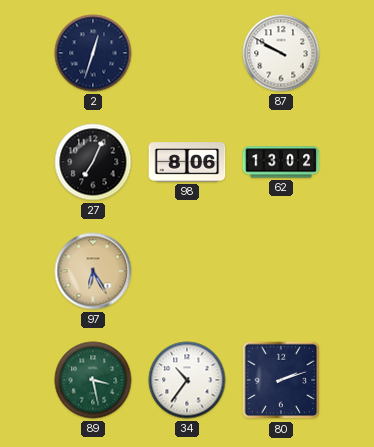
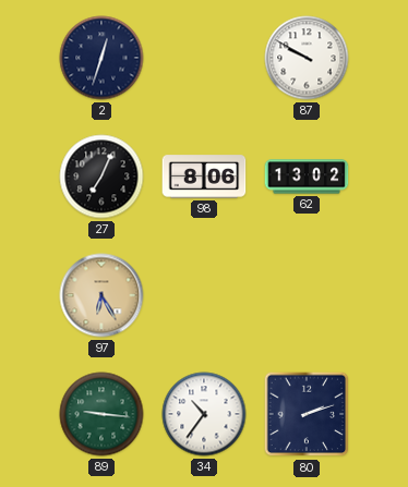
89: 3:28 -> 9:16 (101, 414)
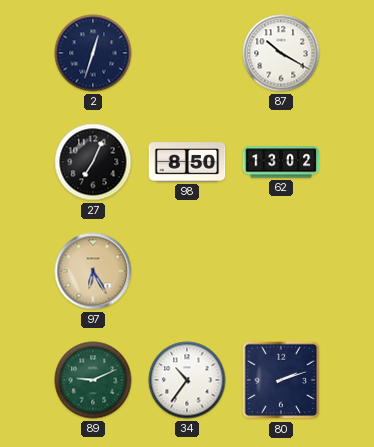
87: 9:50 -> 10:20 (281, 53)
98: 8:06 -> 8:50 (187, 162)
89: 9:16 -> 9:11 (93, 380)
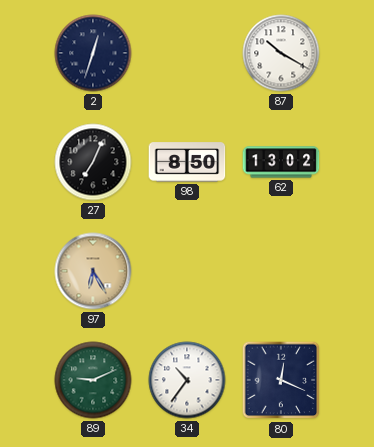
80: 2:12 -> 12:19 (281, 380)
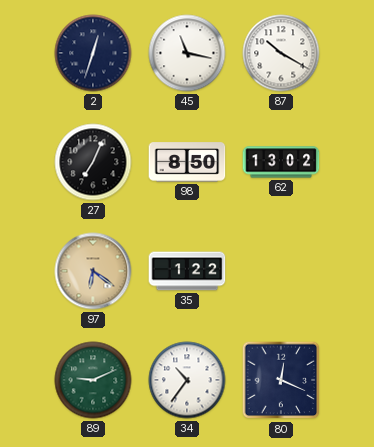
45: none -> 11:17 (187, 53)
97: 6:25 -> 6:21 (93, 271)
35: none -> 1:22 (187, 271)
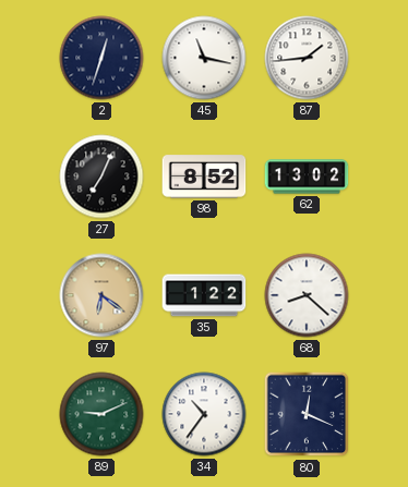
87: 10:20 -> 1:44 (307, 58)
98: 8:50 -> 8:52 (204, 176)
68: none -> 8:22 (307, 295)
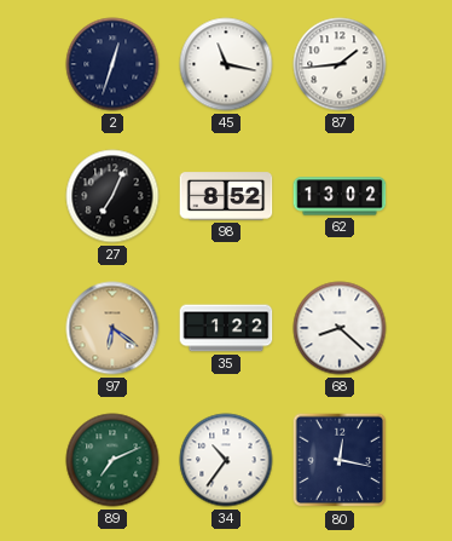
89: 9:11 -> 7:11 (112, 460)
80: 12:19 -> 12:17 (340, 460)
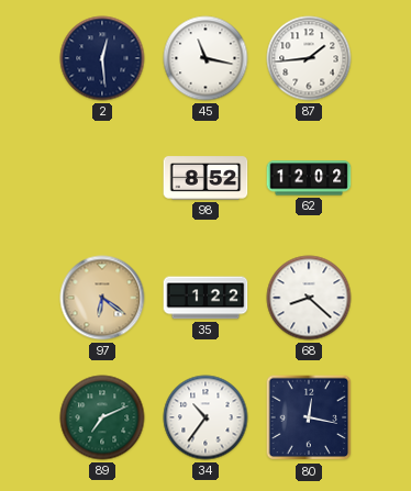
2: 12:33 -> 12:29 (102, 58)
27: 7:04 -> none (112, 196)
62: 13:02 -> 12:02 (309, 178)
